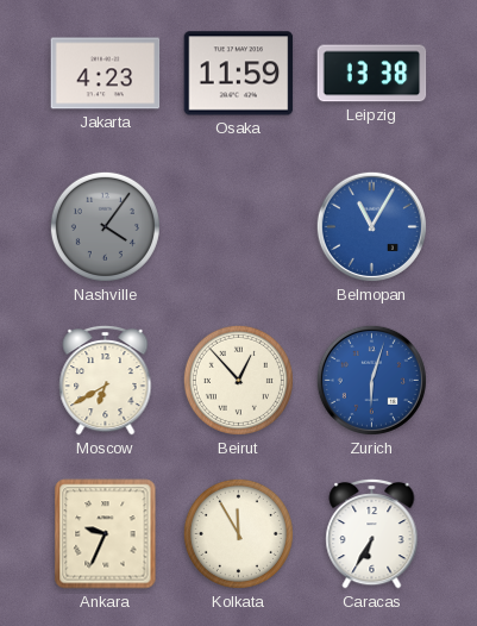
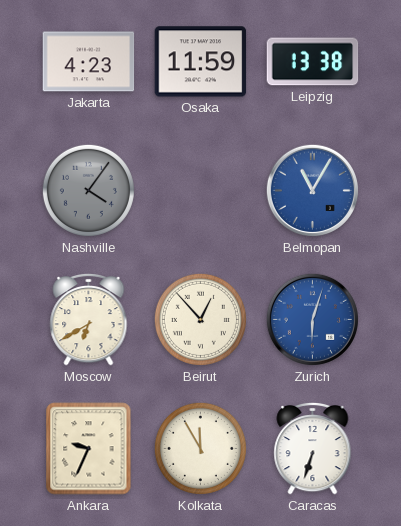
Caracas: 6:35 -> 6:33 (313, 448)
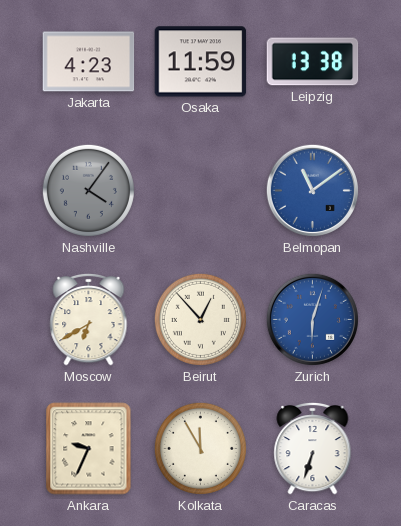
Belmopan: 11:05 -> 11:09 (312, 190)
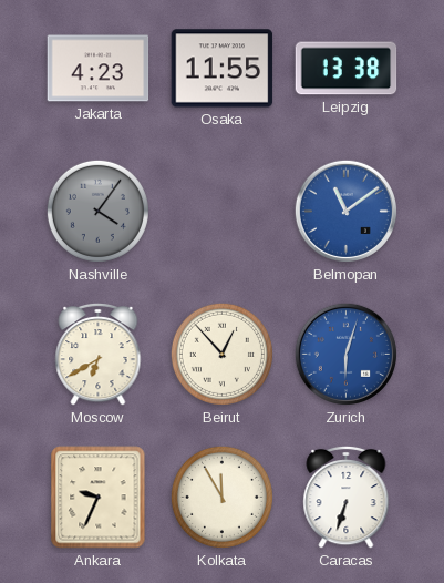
Osaka: 11:59 -> 11:55 (223, 69)
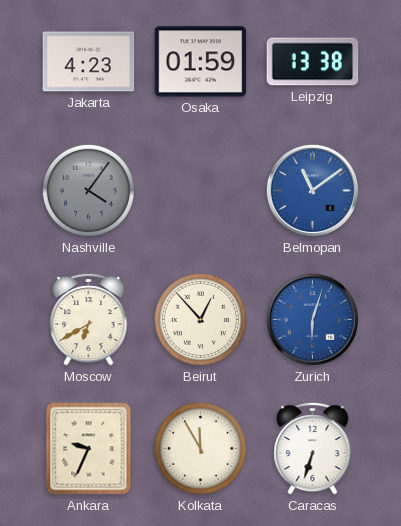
Osaka: 11:55 -> 01:59 (201, 62)
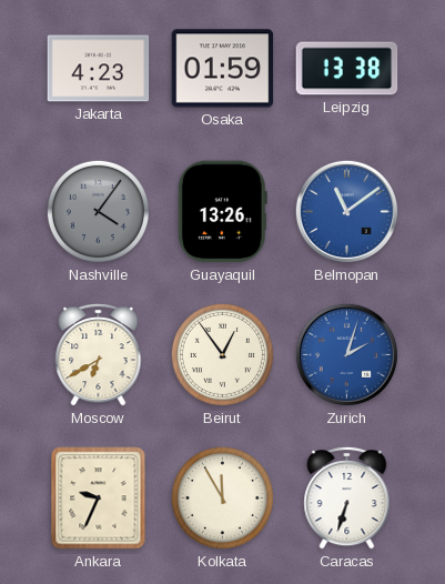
Guayaquil: none -> 13:26 (222, 212)
Beirut: 12:53 -> 12:54 (222, 354)
Zurich: 6:03 -> 2:03 (346, 354)
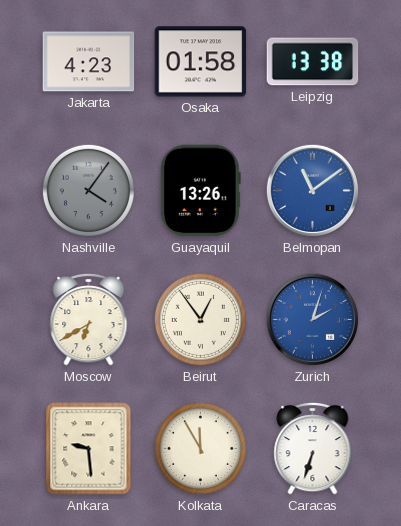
Osaka: 01:59 -> 01:58 (201, 62)
Ankara: 9:34 -> 9:29 (89, 449)
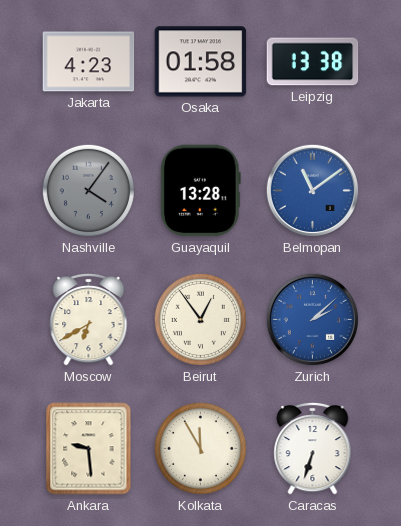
Guayaquil: 13:26 -> 13:28 (200, 191)
Zurich: 2:03 -> 2:08 (312, 319)
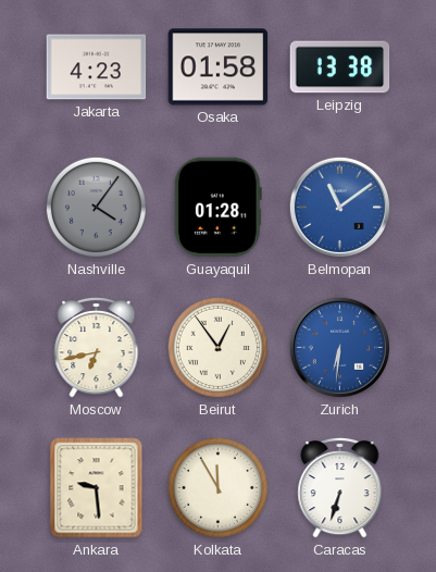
Guayaquil: 13:28 -> 01:28 (217, 208)
Moscow: 6:40 -> 6:43 (97, 347)
Zurich: 2:08 -> 6:31 (339, 347)
